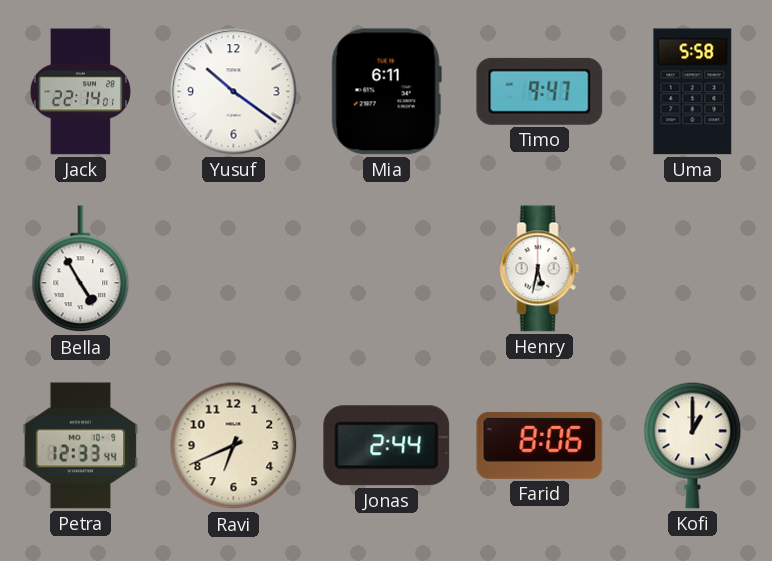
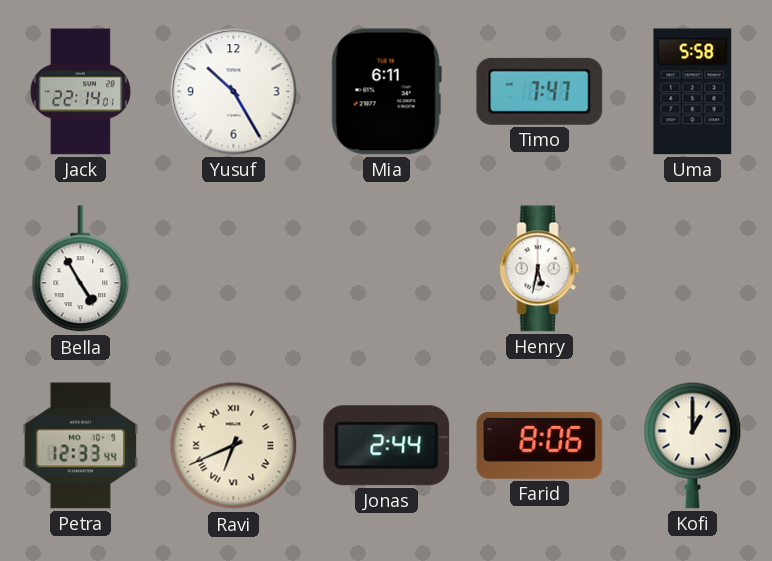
Yusuf: 10:21 -> 10:25 (234, 92)
Timo: 9:47 -> 7:47 (540, 91)
Ravi numerals: Arabic -> Roman (234, 446)
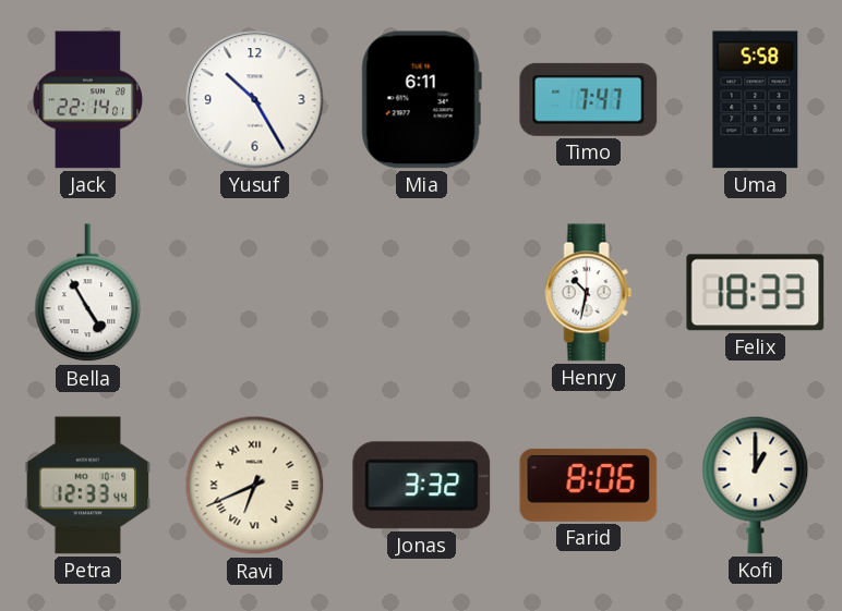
Henry: 5:32 -> 10:32 (589, 293)
Felix: none -> 18:33 (756, 293)
Jonas: 2:44 -> 3:32 (422, 486)
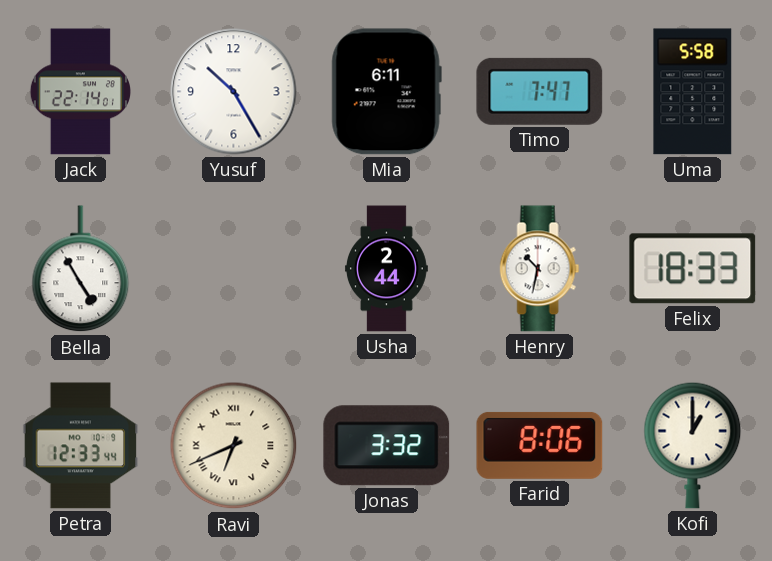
Usha: none -> 2:44 (386, 269)
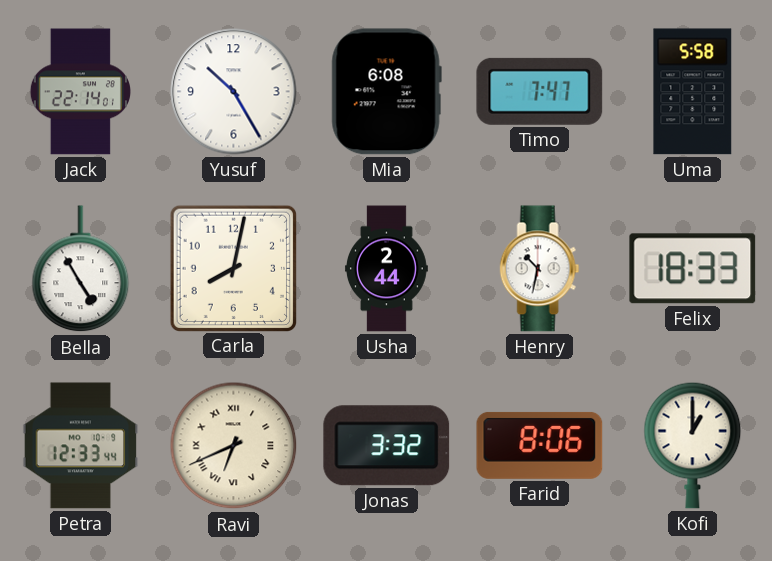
Mia: 6:11 -> 6:08 (386, 92)
Carla: none -> 8:02 (233, 268)
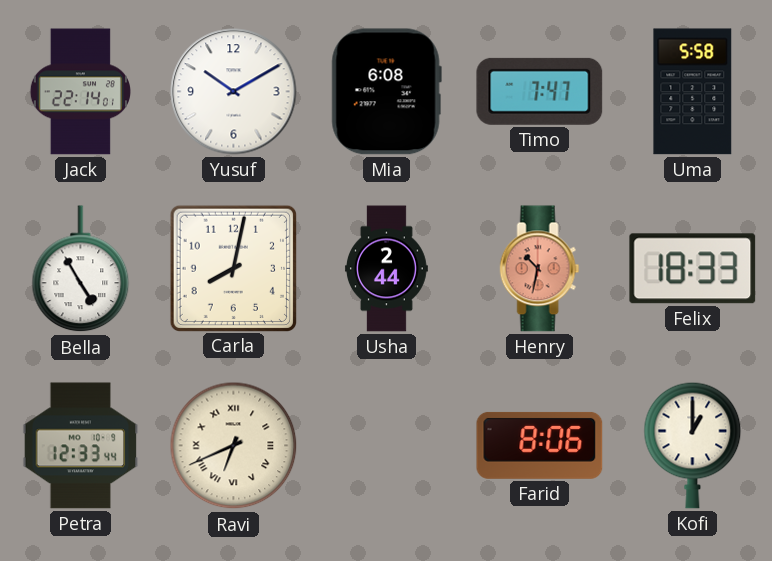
Yusuf: 10:25 -> 10:10 (234, 92)
Henry dial: white -> salmon (540, 269)
Jonas: 3:32 -> none (387, 446)
